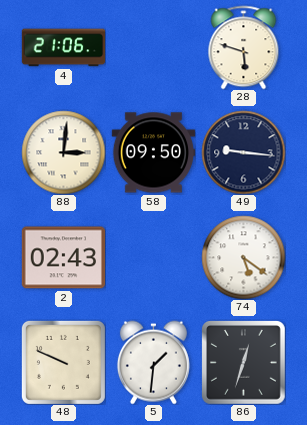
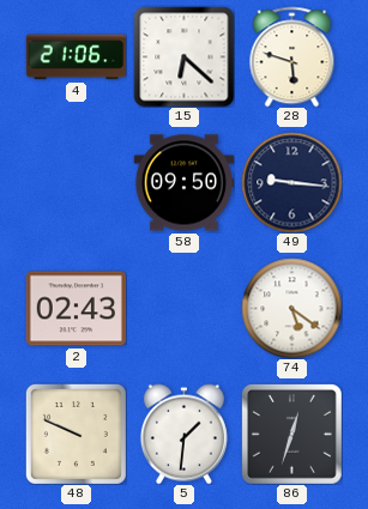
15: none -> 6:22 (183, 56)
88: 3:01 -> none (63, 152)
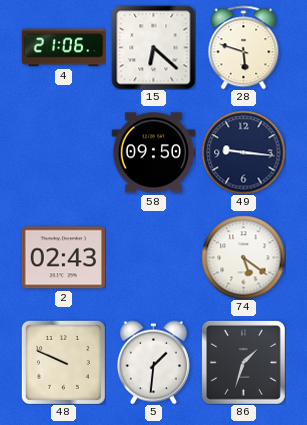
86: 12:33 -> 1:33 (244, 363)
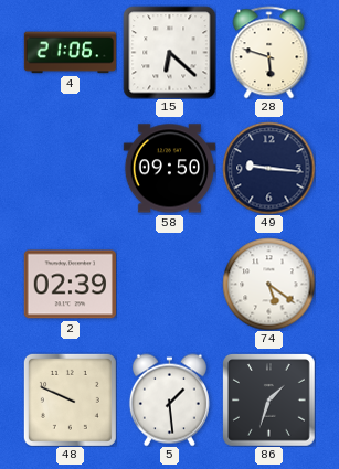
2: 02:43 -> 02:39 (70, 285)
5: 1:31 -> 1:29 (169, 399)
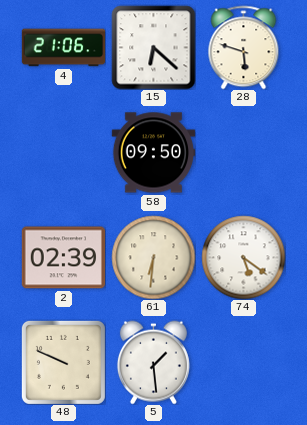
49: 9:16 -> none (268, 168)
61: none -> 6:31 (153, 257)
86: 1:33 -> none (269, 401)
